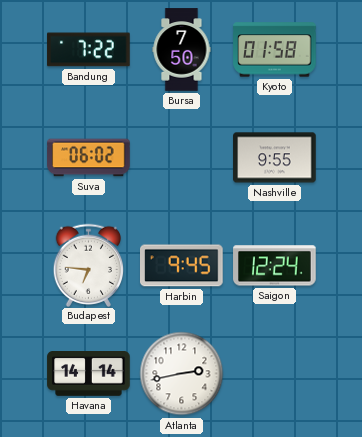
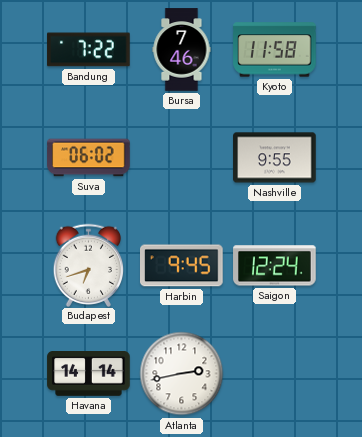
Bursa: 7:50 -> 7:46 (182, 50)
Kyoto: 01:58 -> 11:58 (275, 50)
Budapest: 6:46 -> 6:42 (89, 265)
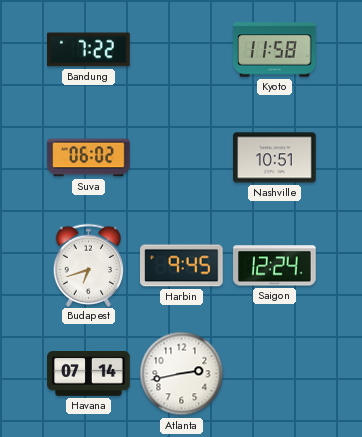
Bursa: 7:46 -> none (182, 50)
Nashville: 9:55 -> 10:51 (275, 158)
Havana: 14:14 -> 07:14 (89, 374)
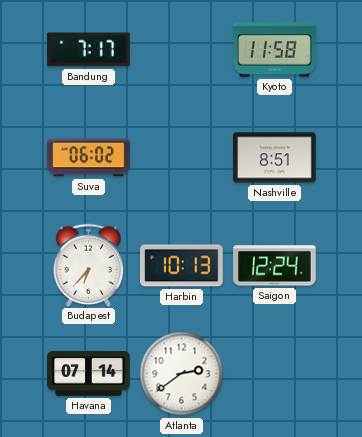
Bandung: 7:22 -> 7:17 (89, 50)
Nashville: 10:51 -> 8:51 (275, 158)
Budapest: 6:42 -> 6:37 (89, 265)
Harbin: 9:45 -> 10:13 (182, 266)
Atlanta: 2:43 -> 2:39 (182, 374)
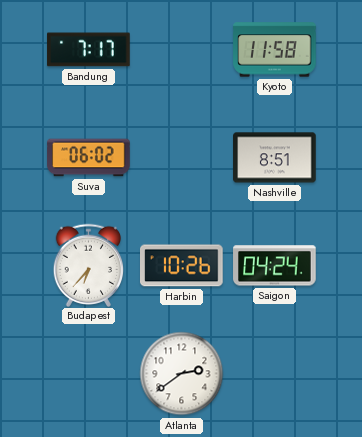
Harbin: 10:13 -> 10:26 (182, 266)
Saigon: 12:24 -> 04:24 (275, 266)
Havana: 07:14 -> none (89, 374)
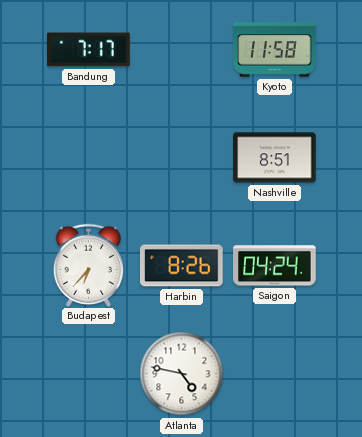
Suva: 06:02 -> none (89, 158)
Harbin: 10:26 -> 8:26 (182, 266)
Atlanta: 2:39 -> 4:47 (182, 374)
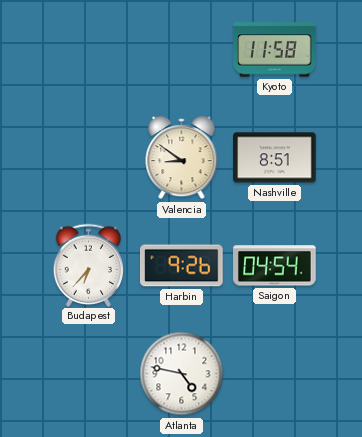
Bandung: 7:17 -> none (89, 50)
Valencia: none -> 8:51 (182, 159)
Harbin: 8:26 -> 9:26 (182, 266)
Saigon: 04:24 -> 04:54 (275, 266)
